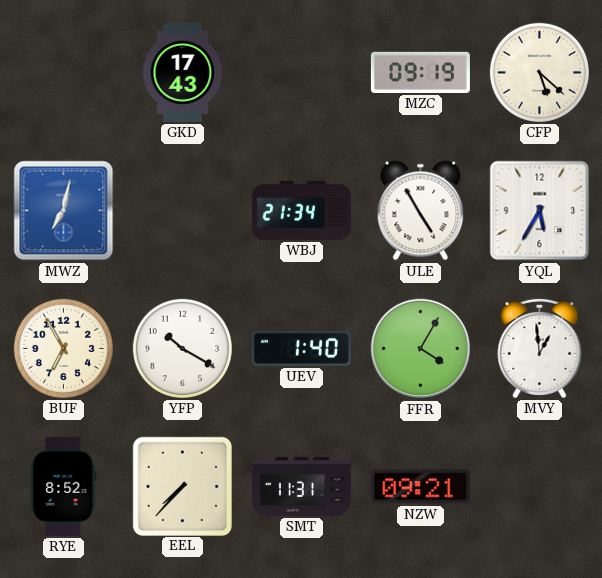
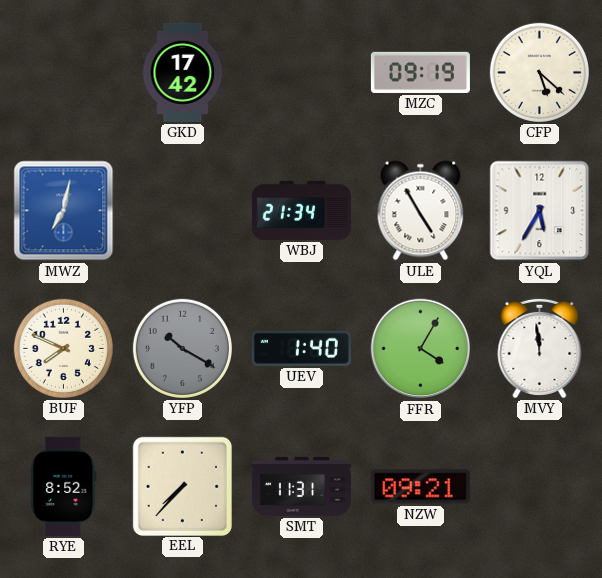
GKD: 17:43 -> 17:42 (183, 72)
BUF: 6:55 -> 7:49 (63, 348)
YFP dial: white -> grey (182, 348)
MVY: 12:59 -> 11:59 (540, 348)
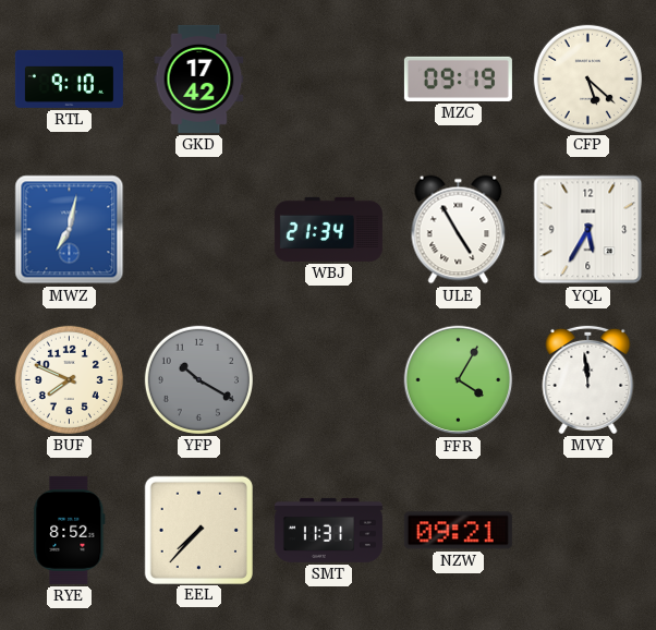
RTL: none -> 9:10 (69, 78)
UEV: 1:40 -> none (301, 348)
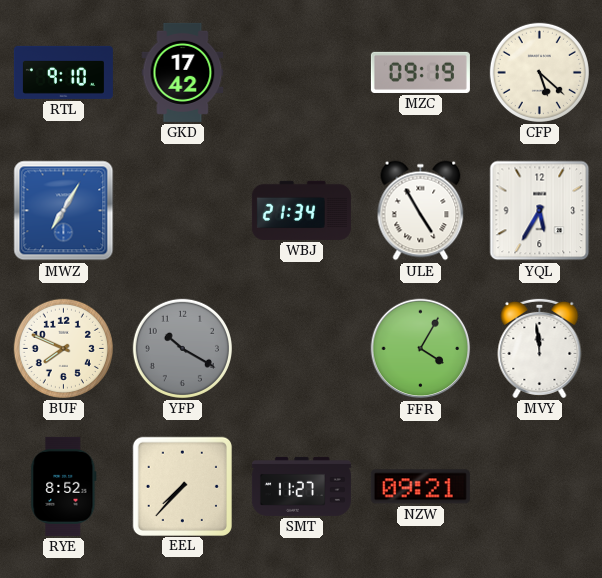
MWZ: 7:02 -> 7:05 (64, 211)
SMT: 11:31 -> 11:27 (301, 486)
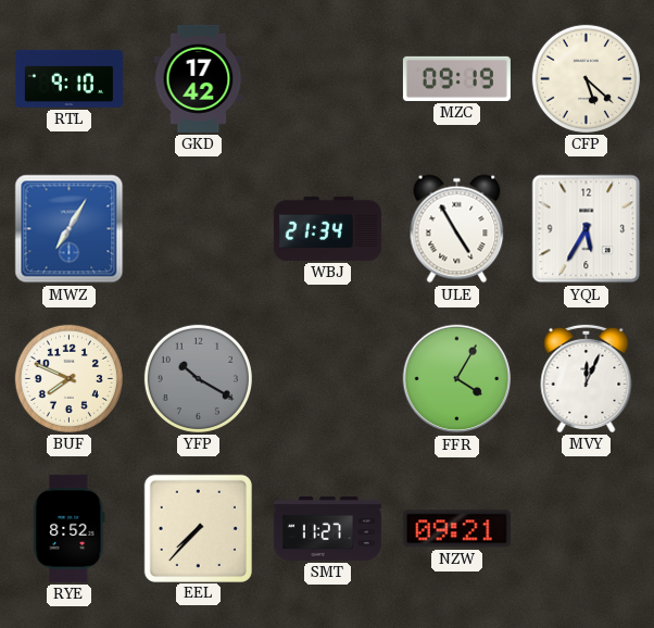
MVY: 11:59 -> 12:04 (587, 378)
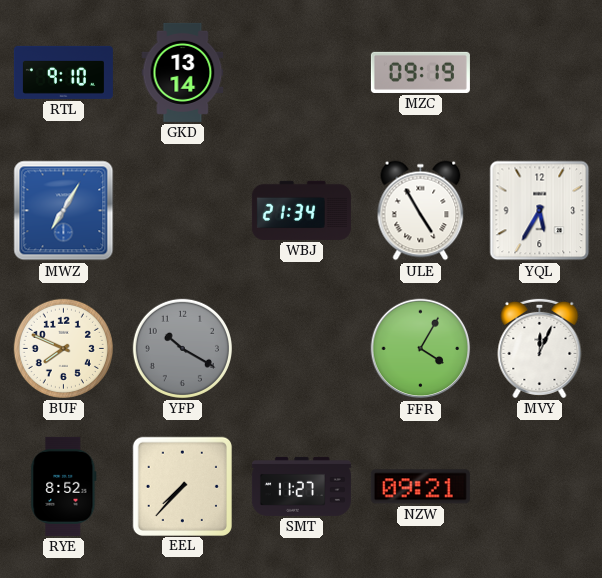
GKD: 17:42 -> 13:14 (183, 72)
CFP: 5:22 -> none (586, 78)
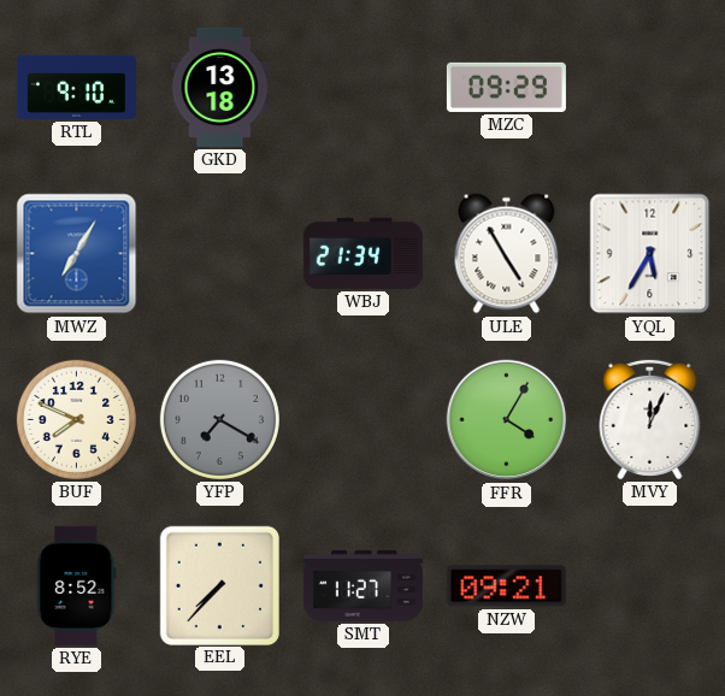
GKD: 13:14 -> 13:18 (220, 87)
MZC: 09:19 -> 09:29 (506, 87)
YFP: 10:20 -> 7:20 (219, 419)
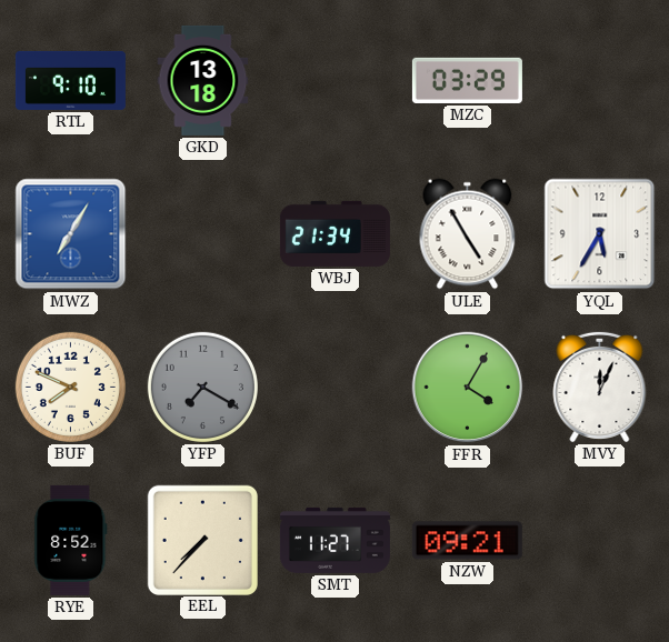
MZC: 09:29 -> 03:29 (467, 80)
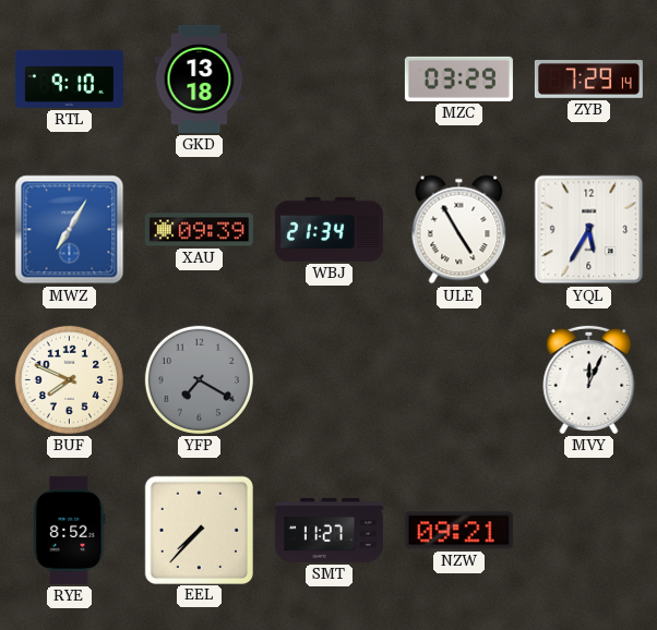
ZYB: none -> 7:29 (588, 78)
XAU: none -> 09:39 (199, 230)
FFR: 4:05 -> none (468, 388)
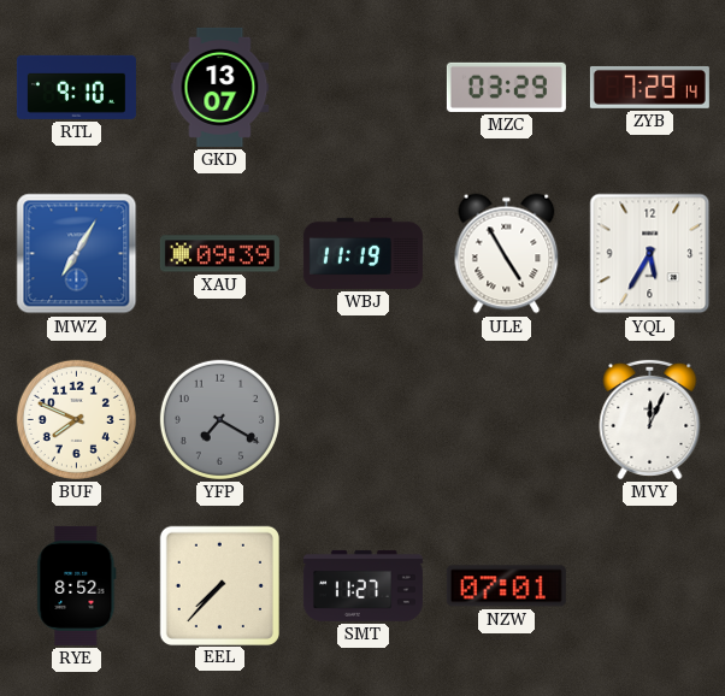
GKD: 13:18 -> 13:07 (220, 87)
WBJ: 21:34 -> 11:19 (362, 253)
NZW: 09:21 -> 07:01 (506, 586)
